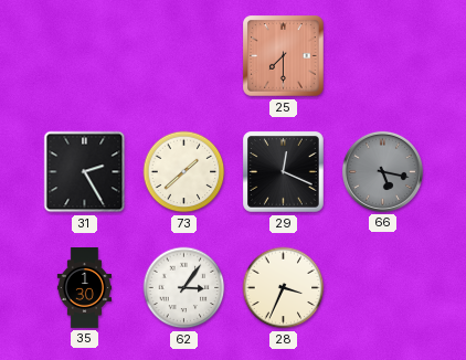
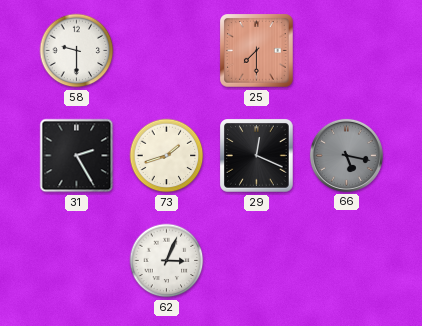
58: none -> 9:30 (77, 51)
73: 1:38 -> 1:42 (167, 156)
35: 1:30 -> none (84, 288)
62: 3:06 -> 3:04 (167, 261)
28: 3:34 -> none (284, 288)
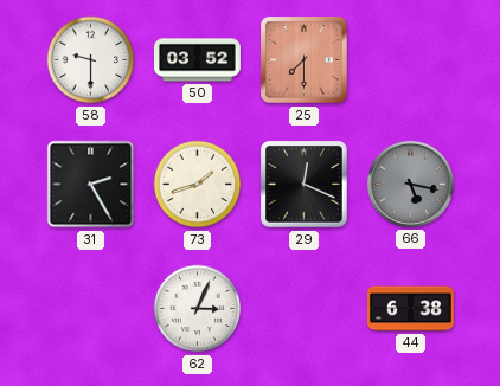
50: none -> 03:52 (198, 60)
44: none -> 6:38 (411, 309)
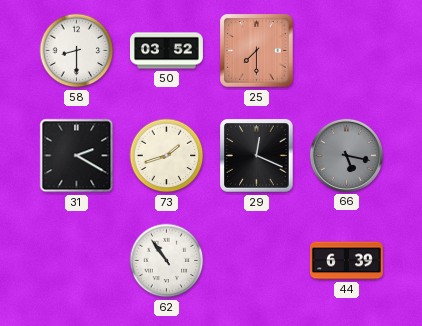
58: 9:30 -> 8:30 (77, 51)
31: 2:25 -> 2:20 (77, 156)
62: 3:04 -> 10:54 (167, 261)
44: 6:38 -> 6:39 (347, 261)
